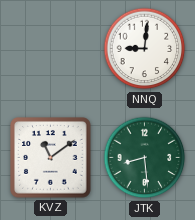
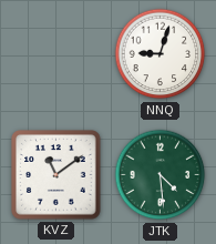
NNQ: 9:01 -> 9:03 (161, 54)
JTK: 8:29 -> 4:29 (161, 175)
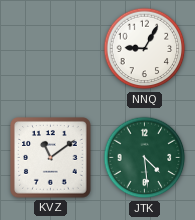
NNQ: 9:03 -> 9:05 (145, 49)
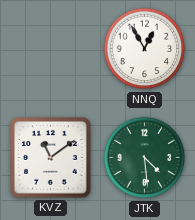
NNQ: 9:05 -> 12:55 (145, 49)
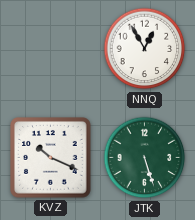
KVZ: 11:09 -> 10:19 (51, 158)
JTK: 4:29 -> 5:27 (145, 158)
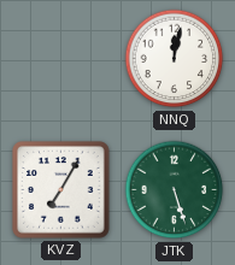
NNQ: 12:55 -> 12:02 (175, 59)
KVZ: 10:19 -> 7:05 (61, 190)
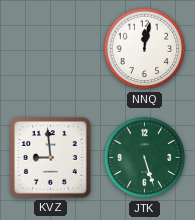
KVZ: 7:05 -> 8:59 (51, 158)
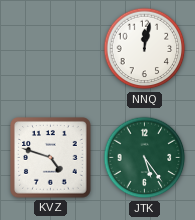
KVZ: 8:59 -> 4:48 (51, 158)
JTK: 5:27 -> 5:24 (145, 158)
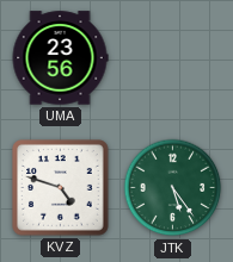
UMA: none -> 23:56 (60, 58)
NNQ: 12:02 -> none (145, 49)
